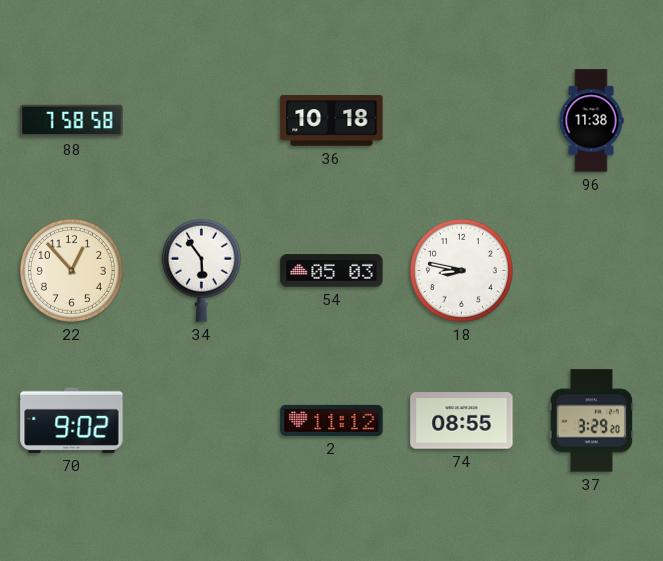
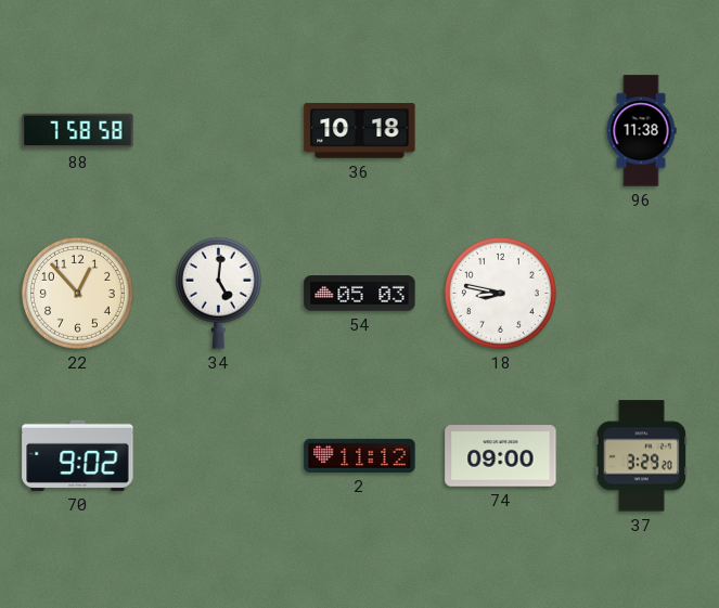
34: 5:54 -> 5:01 (218, 293)
74: 08:55 -> 09:00 (501, 456)
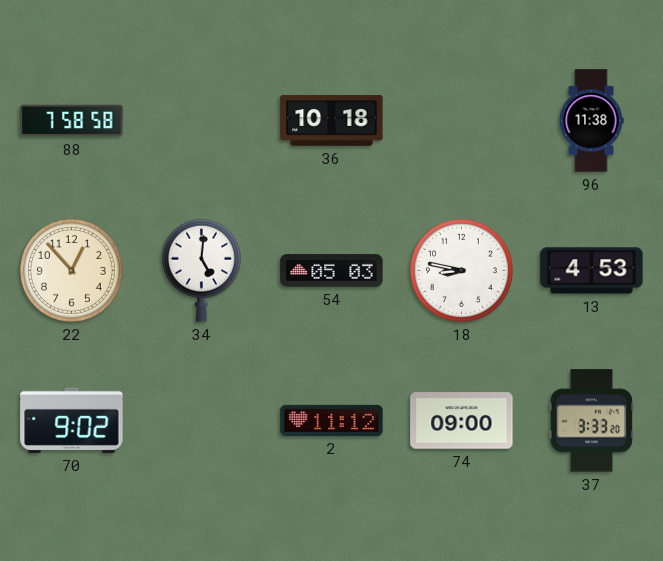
13: none -> 4:53 (592, 271)
37: 3:29 -> 3:33 (592, 421)
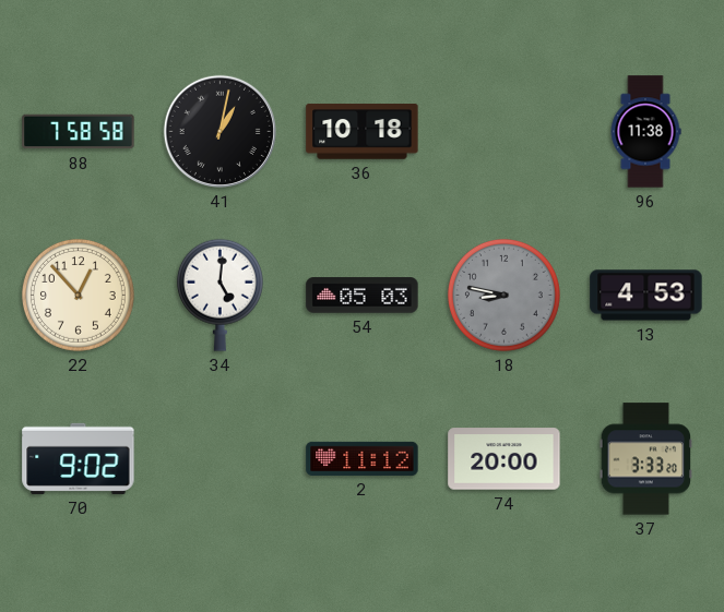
41: none -> 1:02 (219, 131)
18 dial: white -> grey (503, 295)
74: 09:00 -> 20:00 (505, 459)
